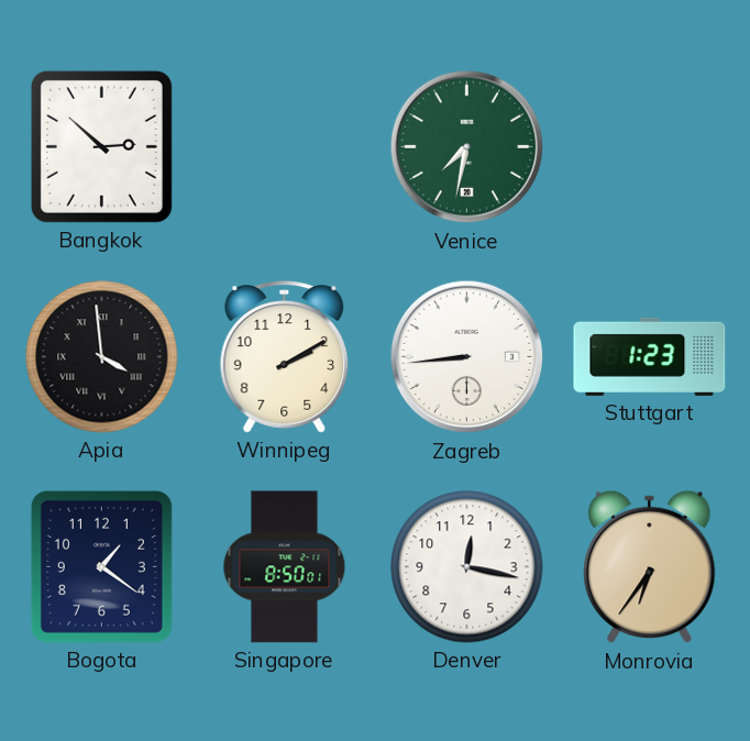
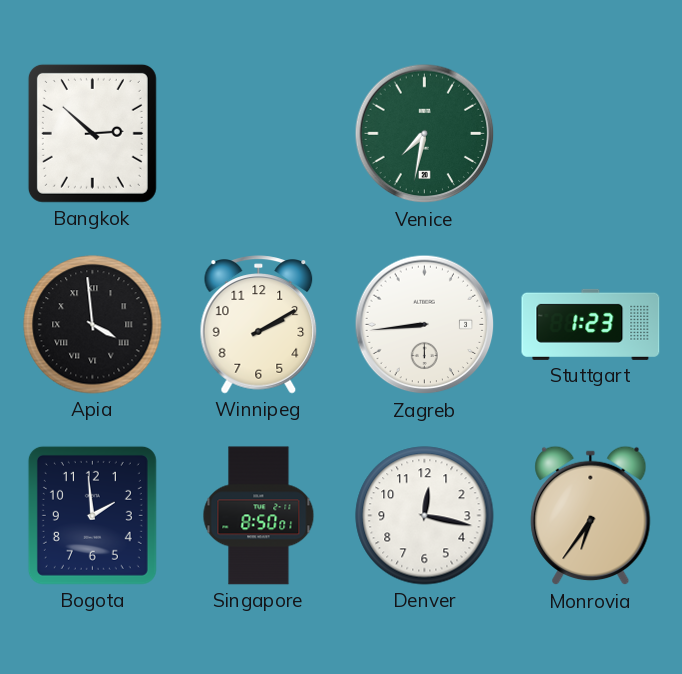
Bogota: 1:21 -> 1:59 (92, 515)
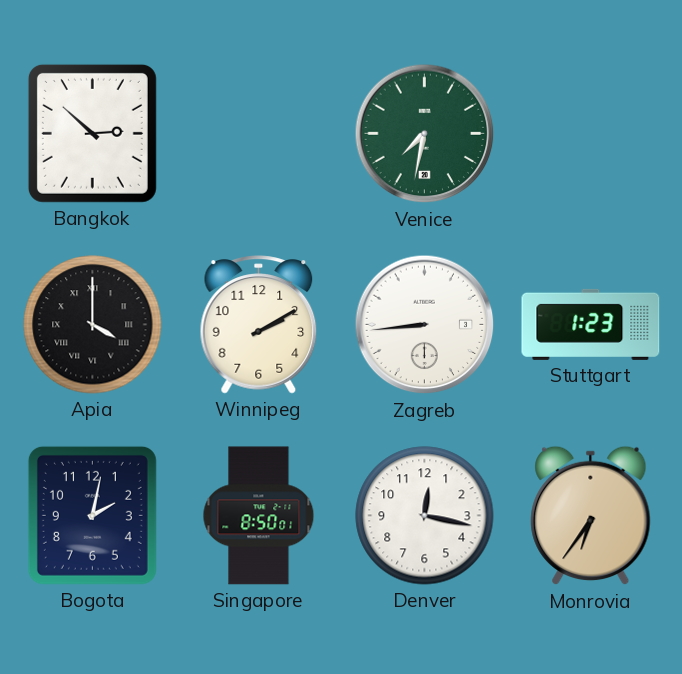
Apia: 3:59 -> 4:00 (93, 325)
Bogota: 1:59 -> 2:02 (92, 515)
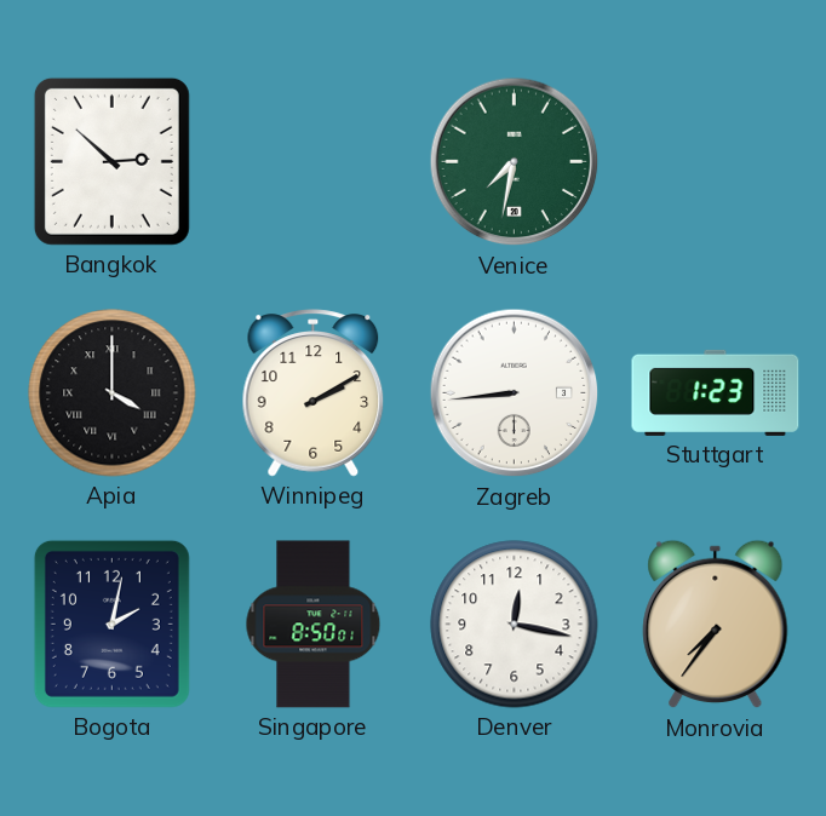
Monrovia: 6:36 -> 7:36 (716, 625)
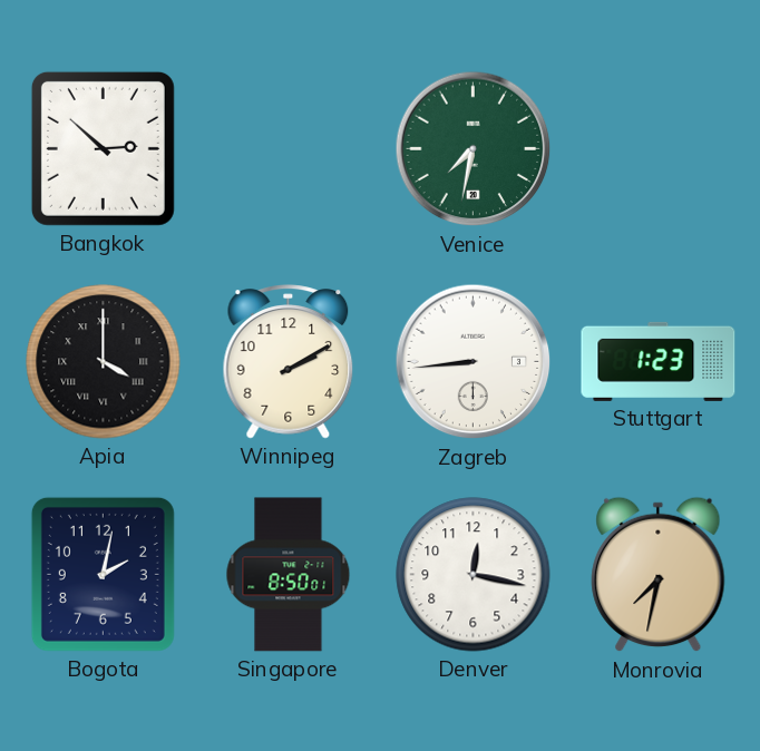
Monrovia: 7:36 -> 7:32 (659, 575)
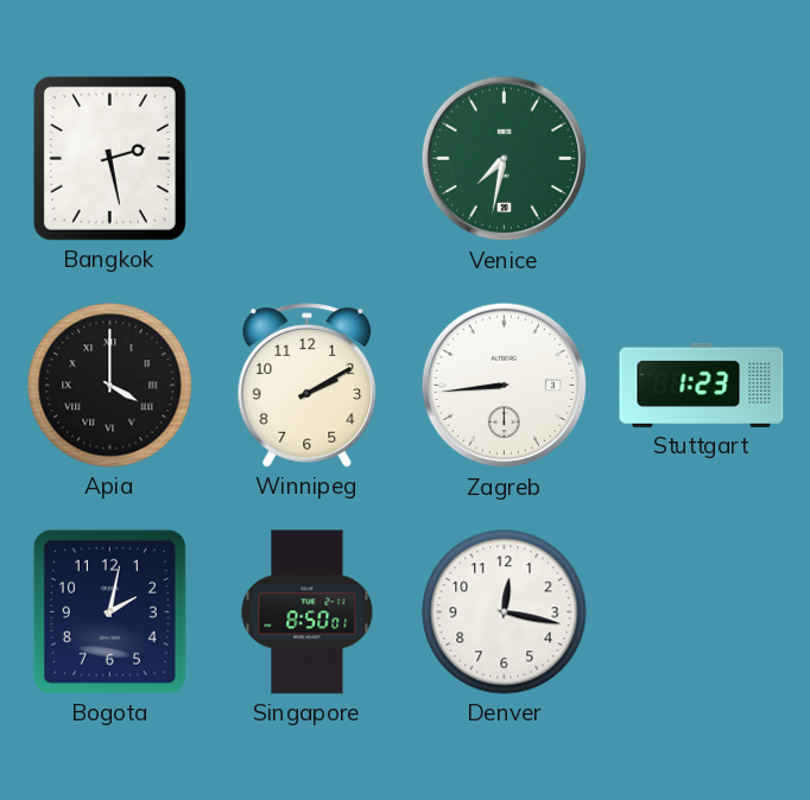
Bangkok: 2:52 -> 2:28 (109, 158)
Monrovia: 7:32 -> none (659, 575)
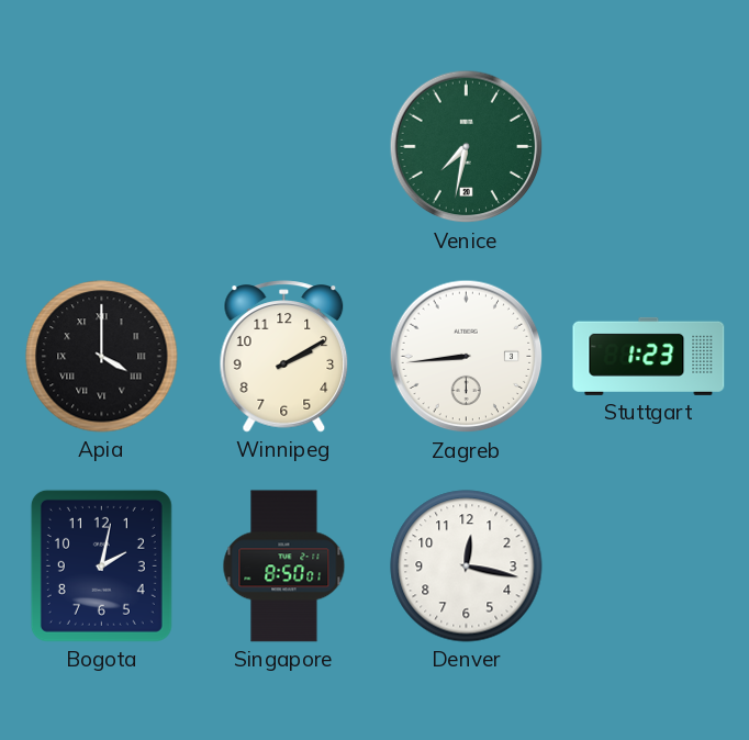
Bangkok: 2:28 -> none (109, 158)
